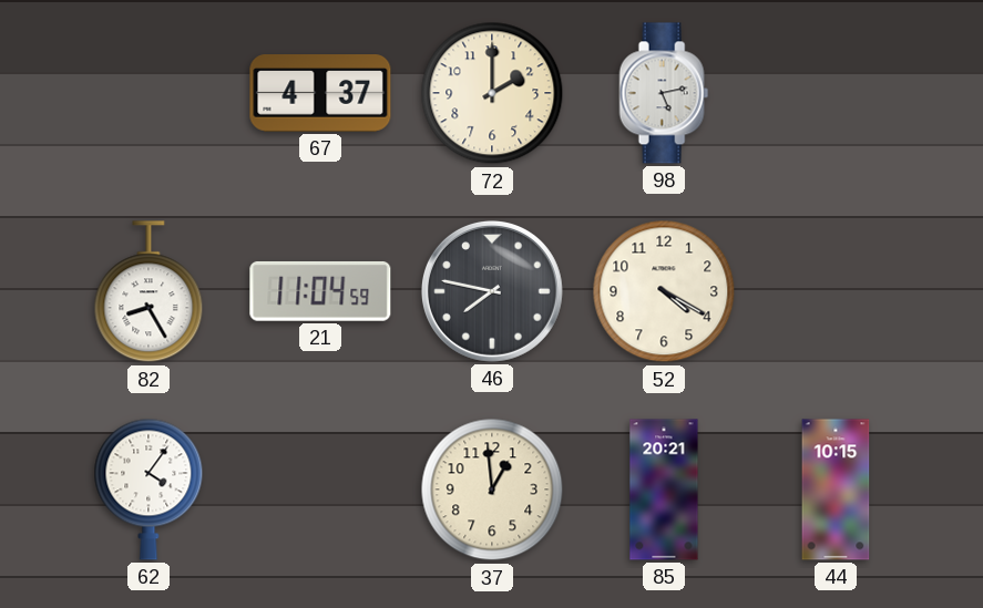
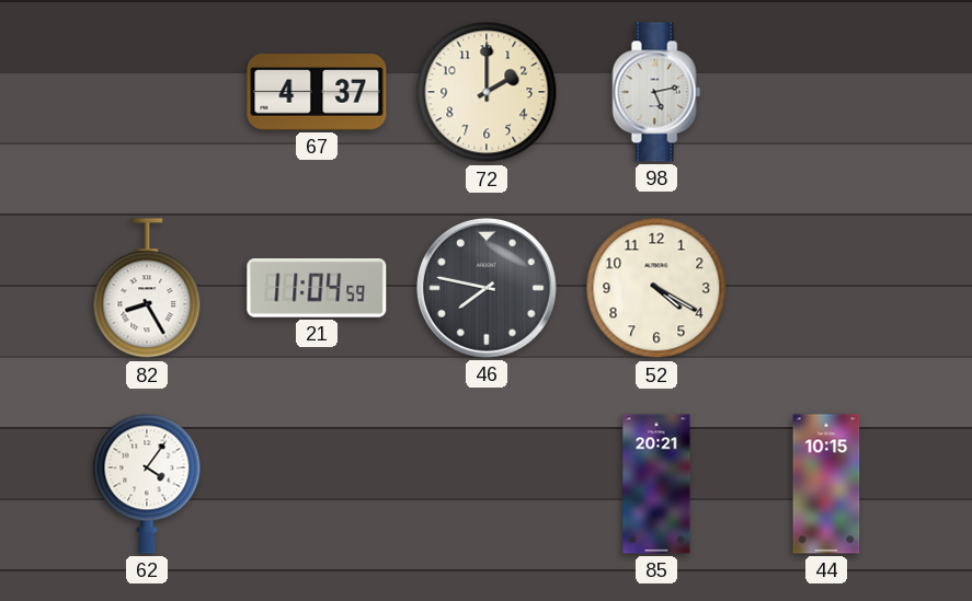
37: 12:59 -> none (492, 490)
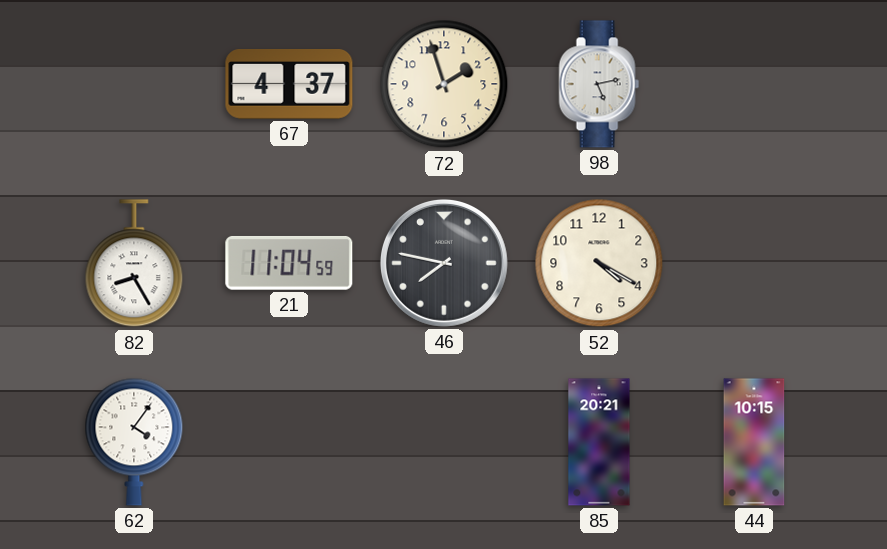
72: 2:00 -> 1:57 (444, 84)
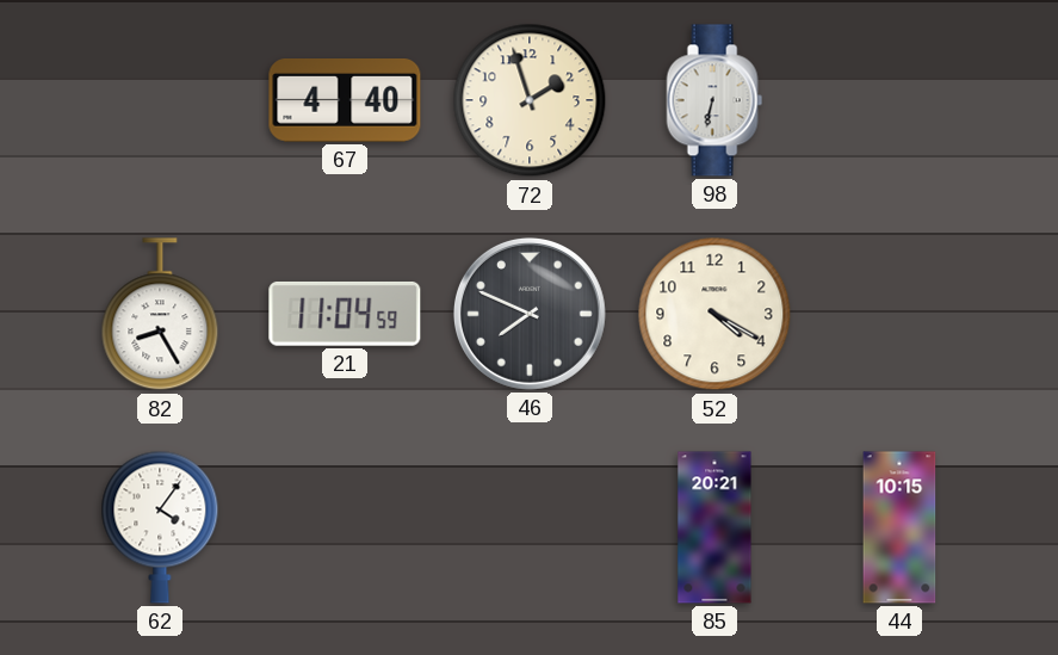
67: 4:37 -> 4:40 (345, 101)
98: 5:13 -> 6:32 (714, 100)
46: 7:47 -> 7:49 (530, 314)
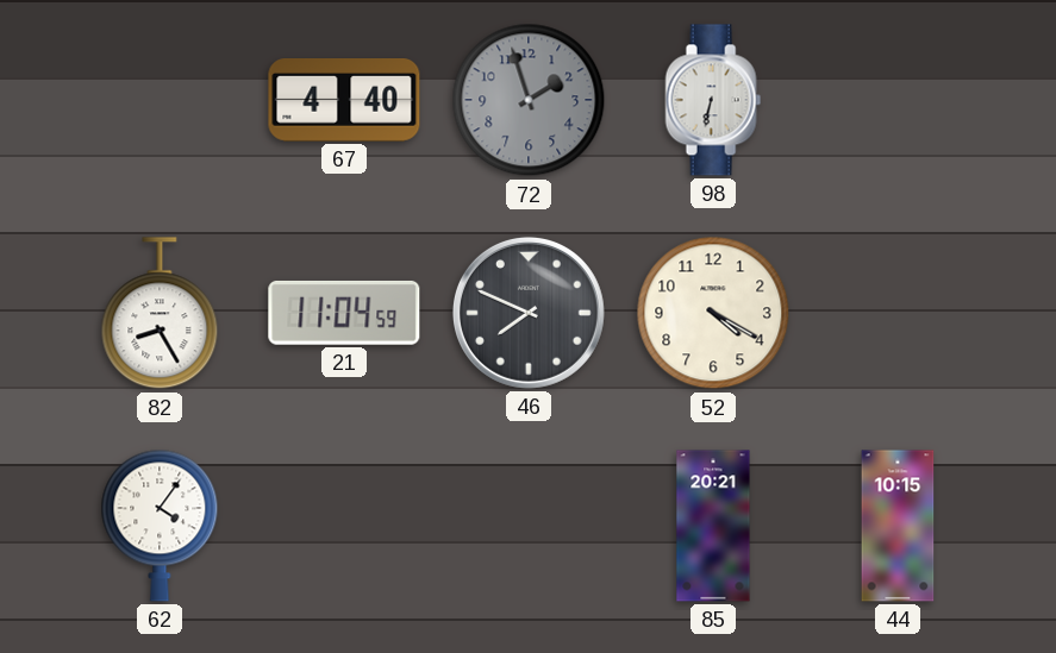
72 dial: cream -> grey (529, 100)
